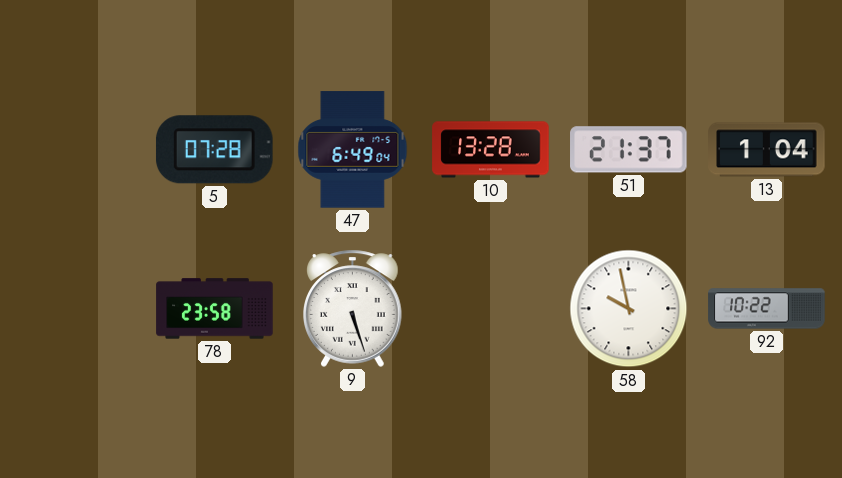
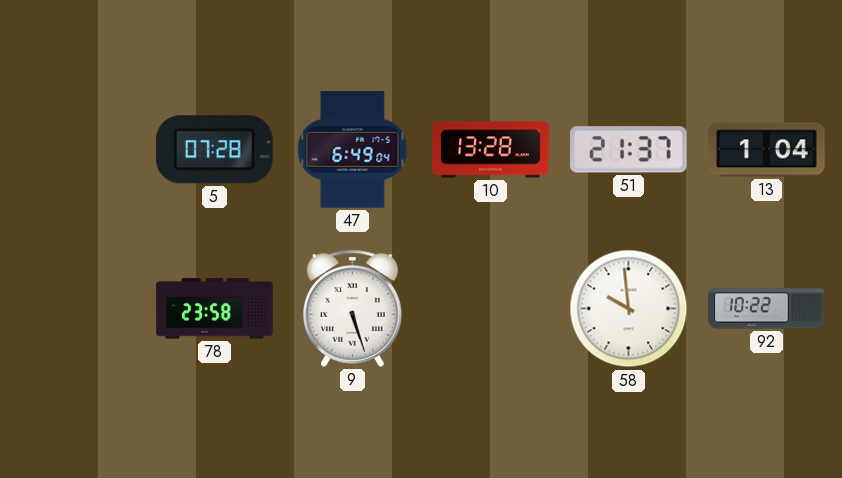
58: 9:58 -> 9:59 (629, 309)
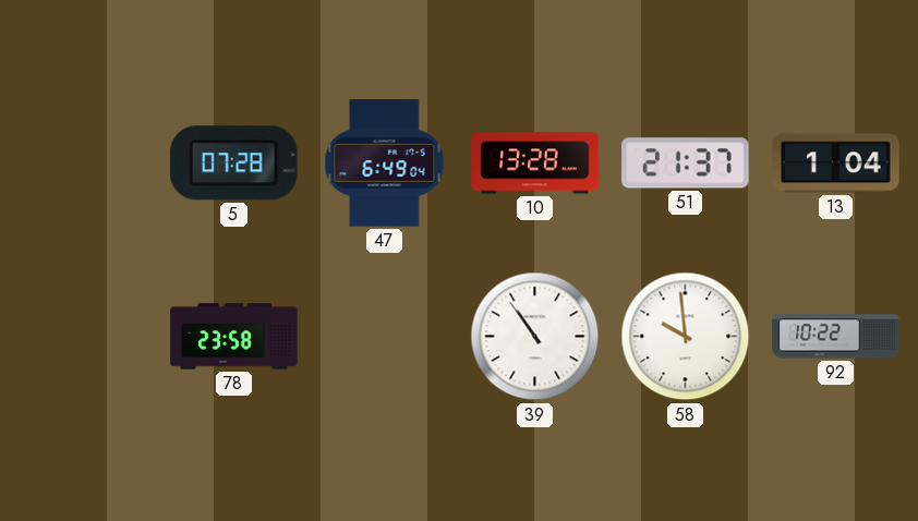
9: 5:27 -> none (353, 308)
39: none -> 10:54 (535, 337)
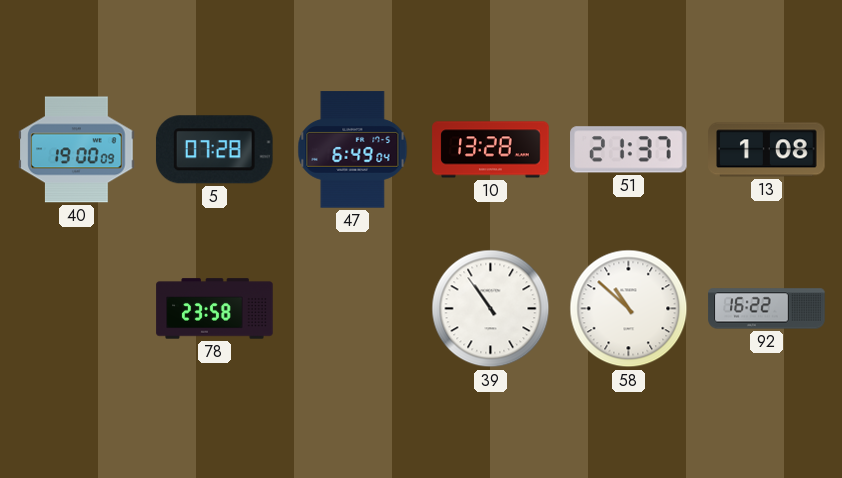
40: none -> 19:00 (77, 150)
13: 1:04 -> 1:08 (767, 150)
58: 9:59 -> 10:52 (629, 309)
92: 10:22 -> 16:22 (767, 309)
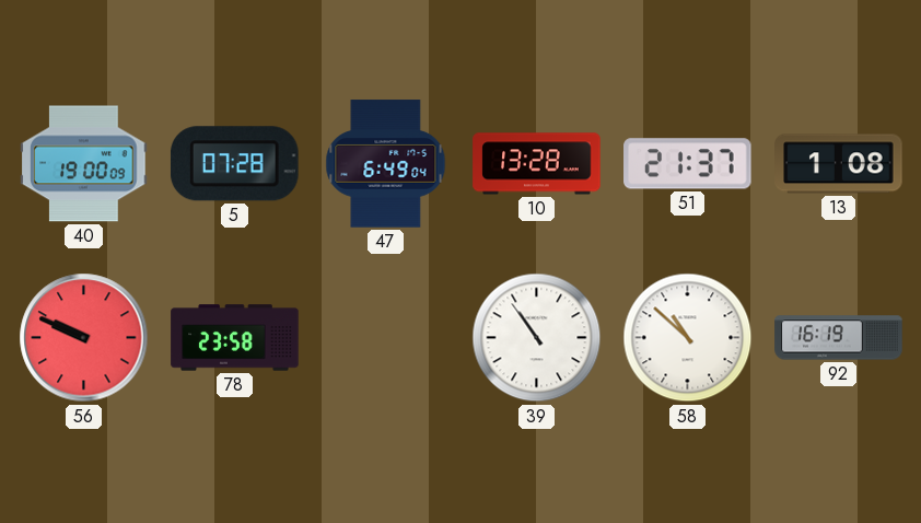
56: none -> 9:49 (84, 338)
92: 16:22 -> 16:19 (839, 338)
